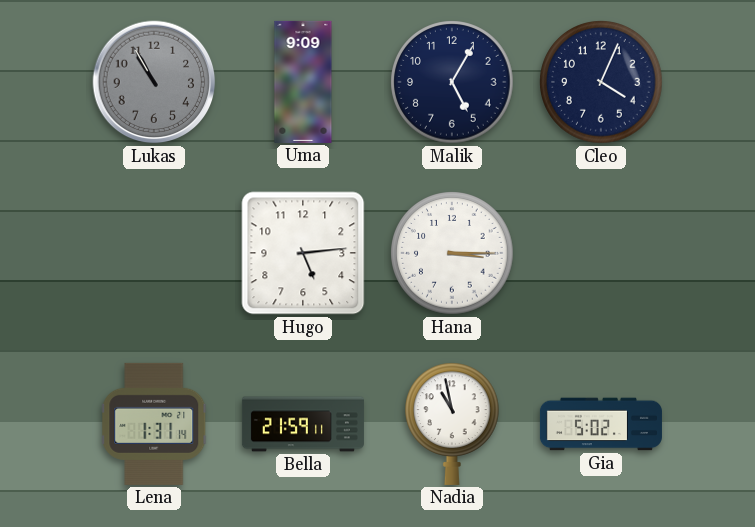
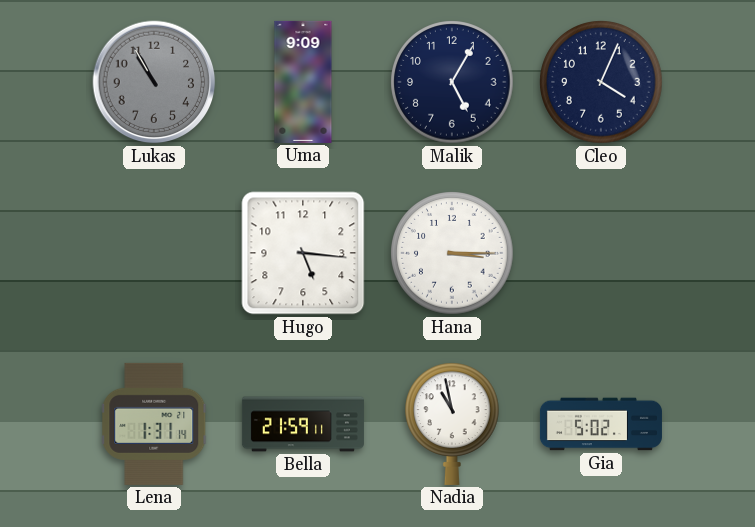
Hugo: 5:14 -> 5:16 (303, 253)
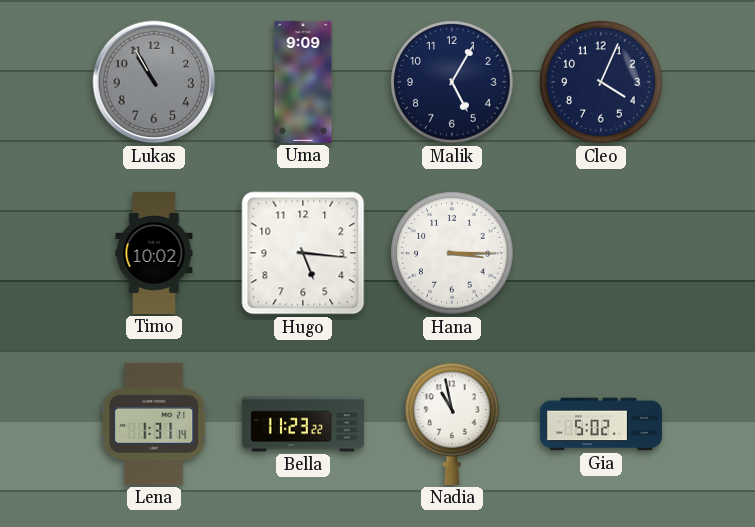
Timo: none -> 10:02 (154, 253)
Bella: 21:59 -> 11:23 (303, 424)
